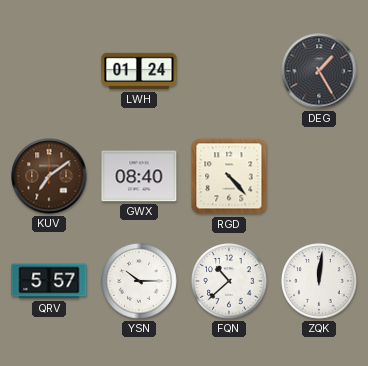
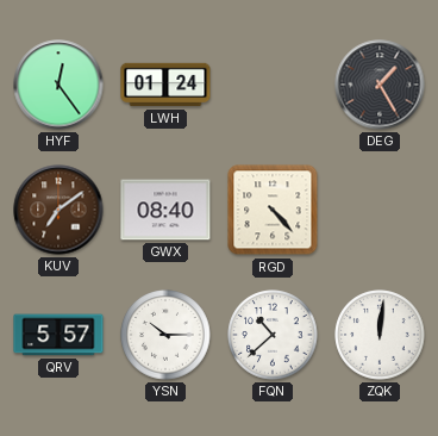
HYF: none -> 12:24 (58, 85)
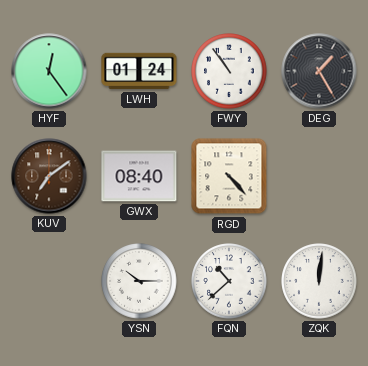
FWY: none -> 10:54 (229, 71)
QRV: 5:57 -> none (58, 335)
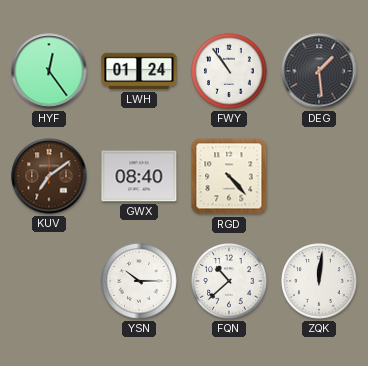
DEG: 1:25 -> 1:29 (319, 71)
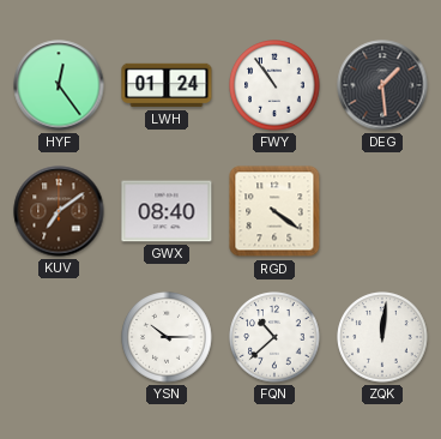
RGD: 4:23 -> 4:21 (274, 211)
